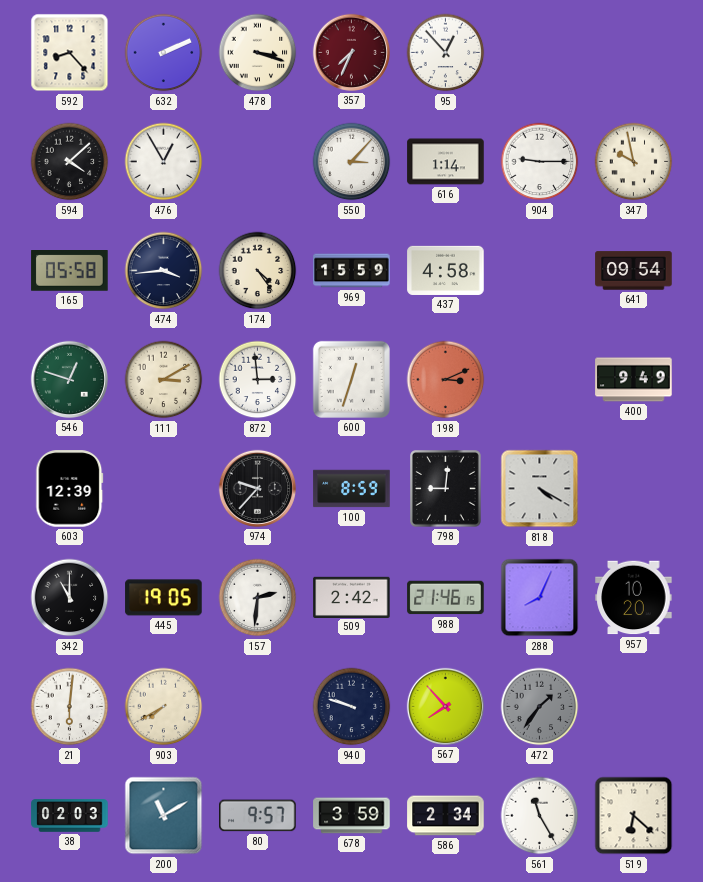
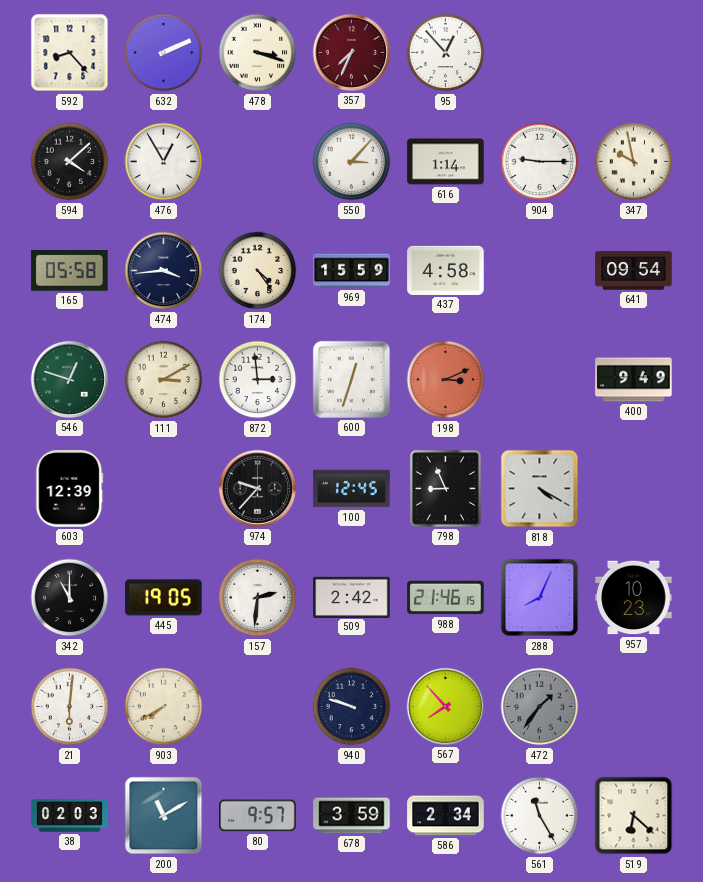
100: 8:59 -> 12:45 (352, 489)
798: 9:01 -> 8:56 (446, 489)
957: 10:20 -> 10:23 (634, 598)
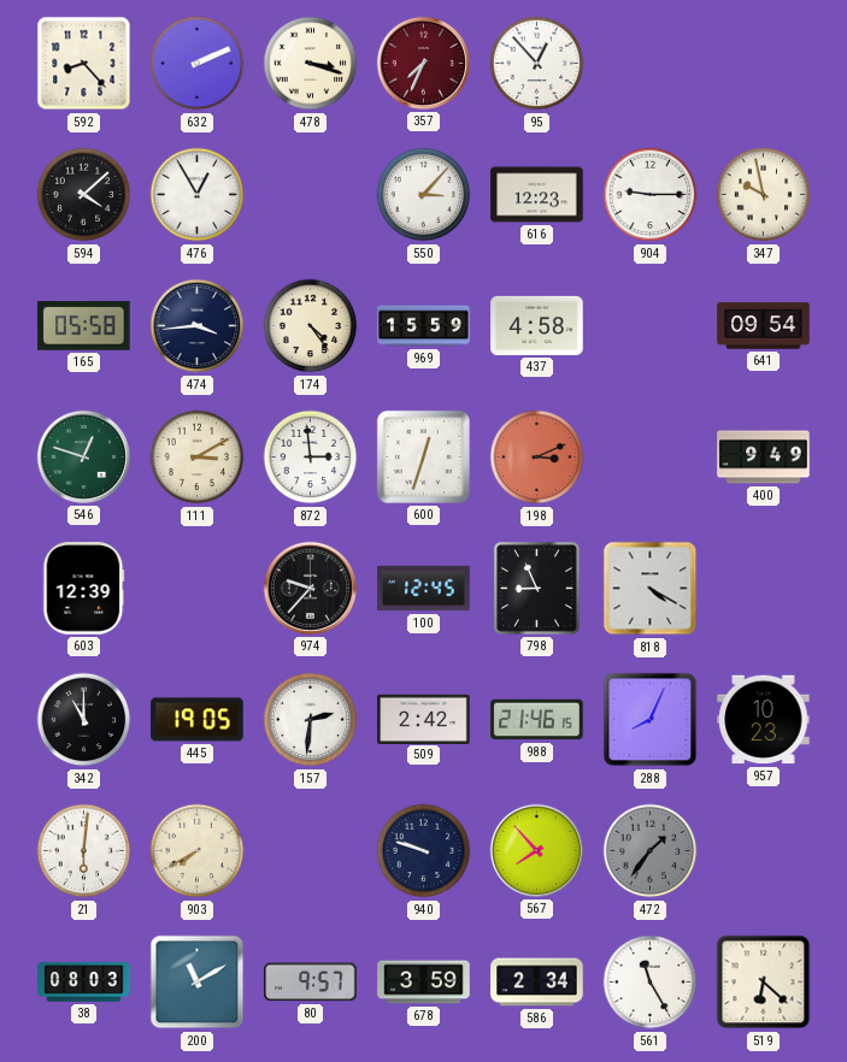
616: 1:14 -> 12:23 (537, 195)
38: 02:03 -> 08:03 (84, 983)
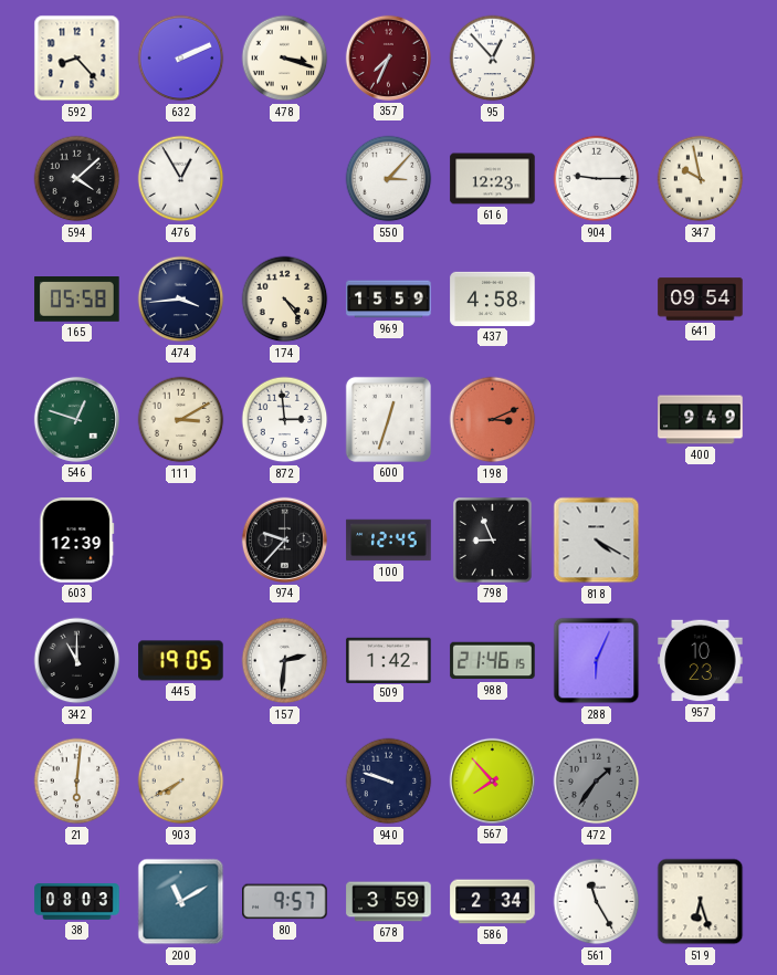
509: 2:42 -> 1:42 (389, 660)
288: 8:04 -> 6:04 (597, 661)
519: 6:22 -> 6:27 (701, 902)
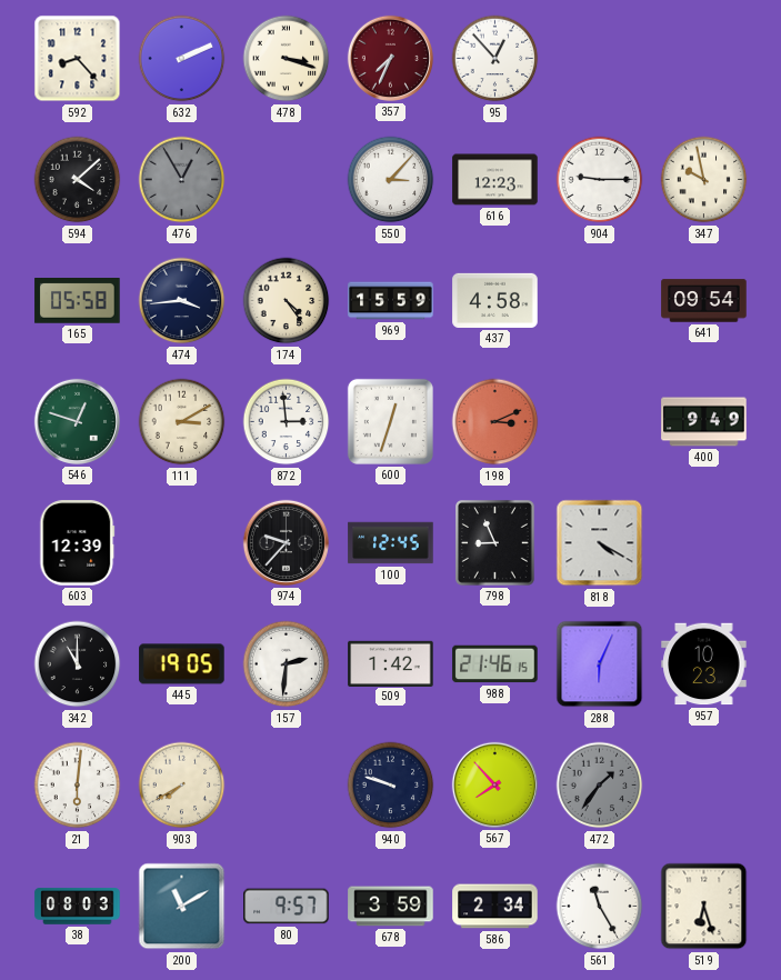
476 dial: white -> grey (182, 180)
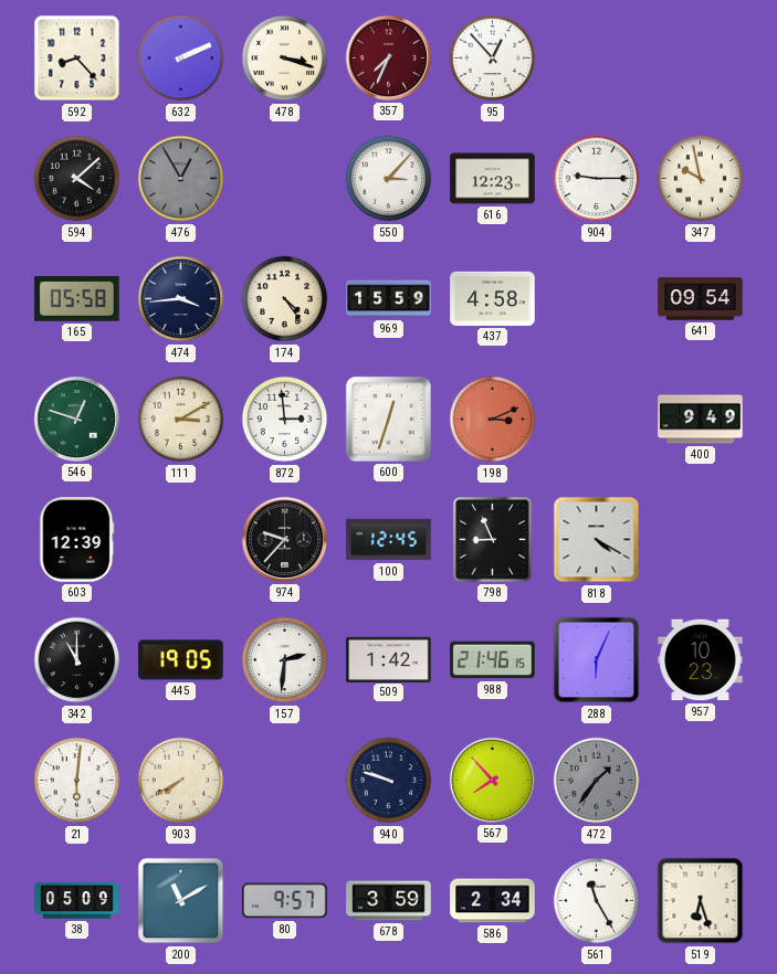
38: 08:03 -> 05:09 (77, 901)
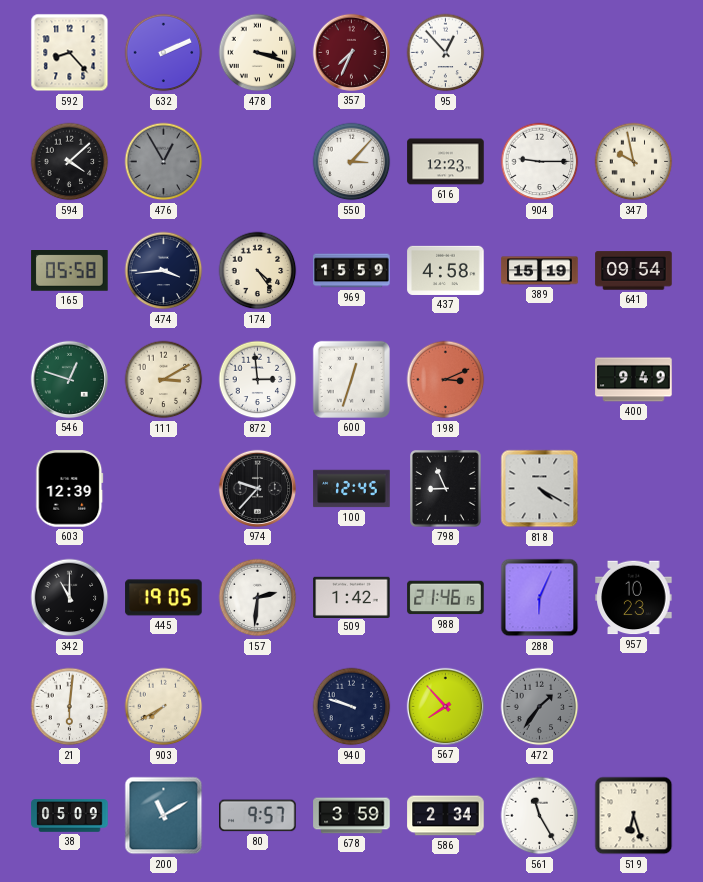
389: none -> 15:19 (540, 271)
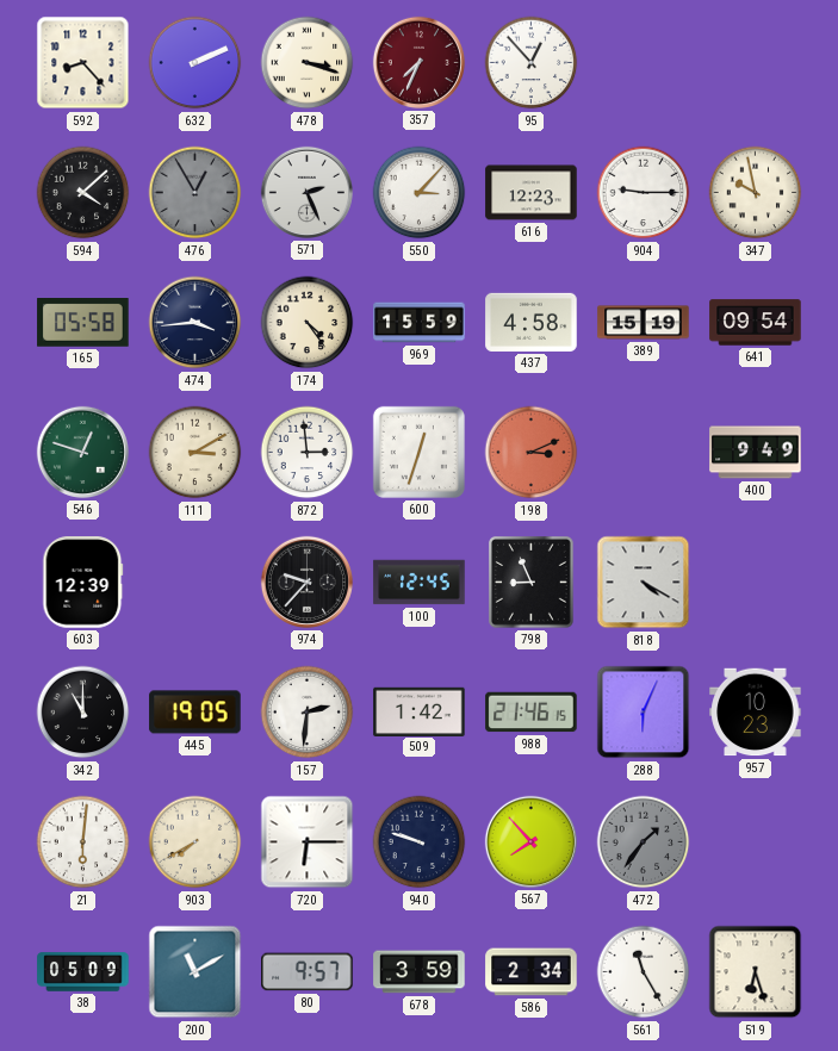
571: none -> 2:26 (306, 192)
720: none -> 6:15 (308, 842)
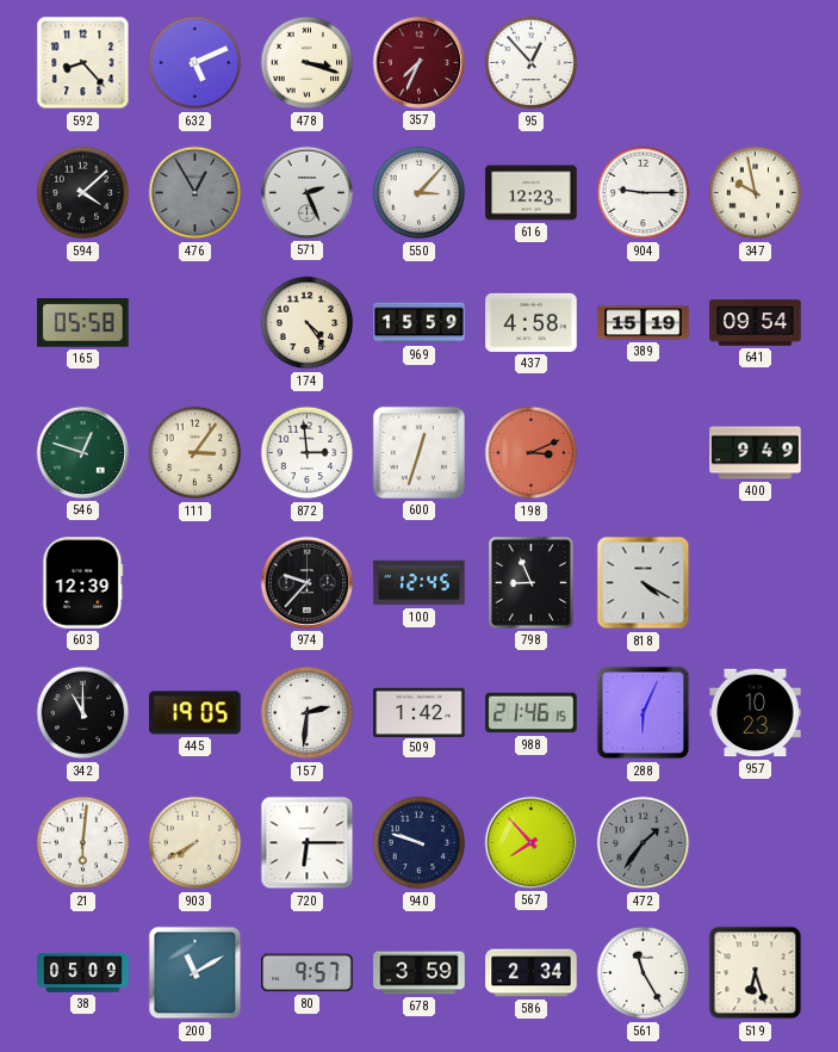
632: 2:11 -> 5:11 (195, 63)
474: 3:44 -> none (195, 323)
111: 3:10 -> 3:06 (195, 453)
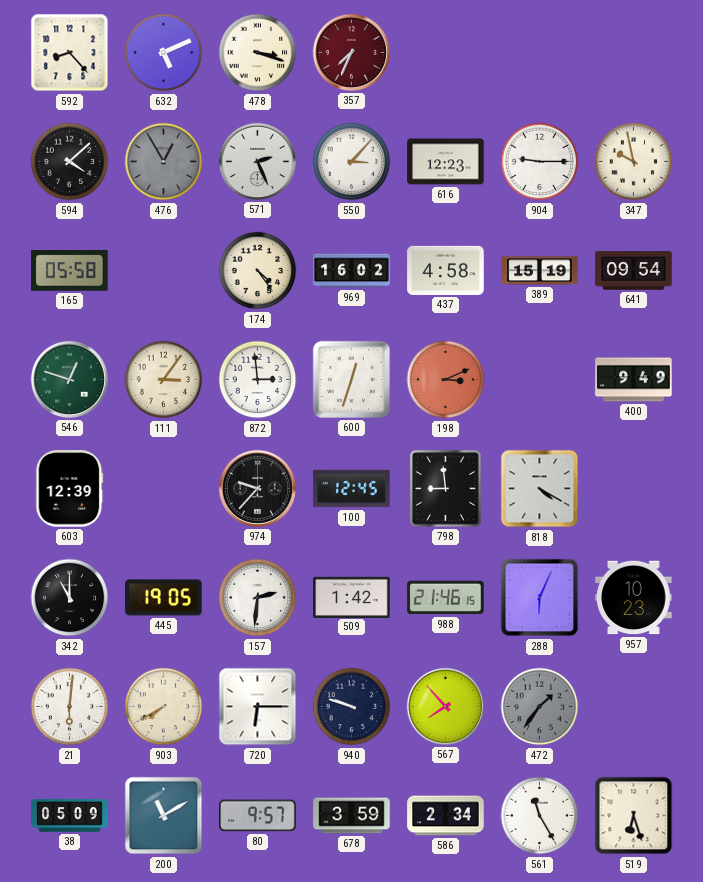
95: 12:53 -> none (532, 63)
969: 15:59 -> 16:02 (352, 271)
798: 8:56 -> 8:59 (446, 489)
